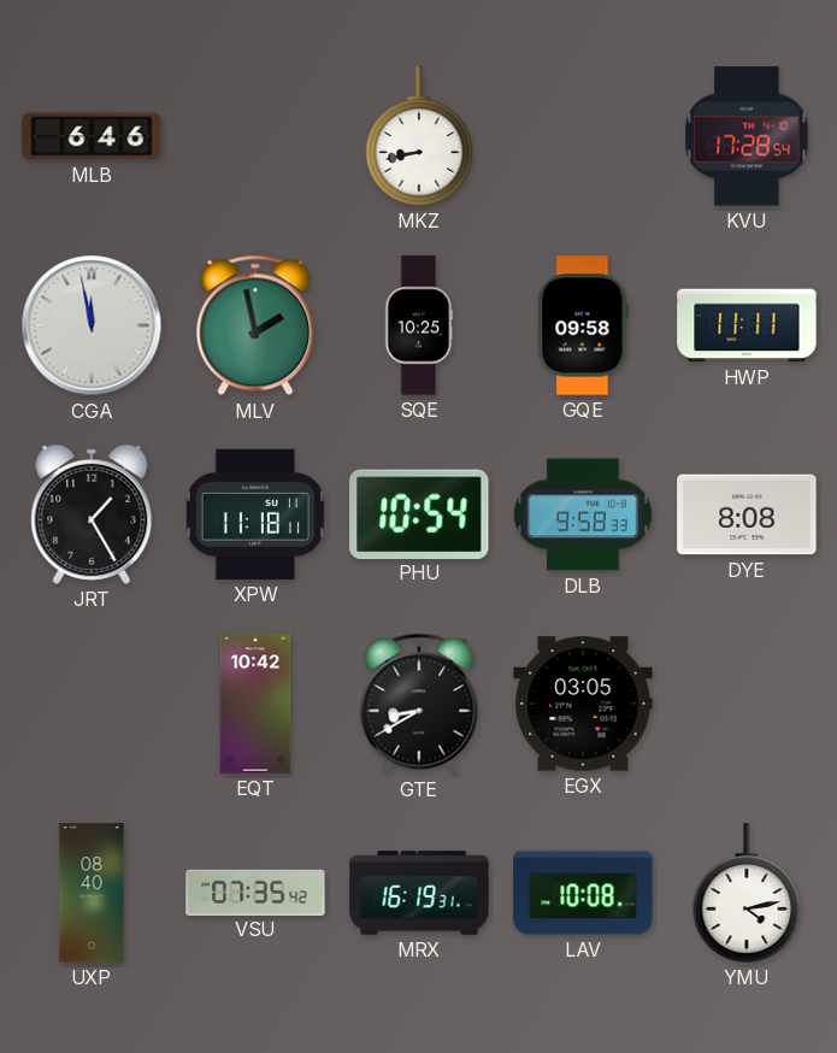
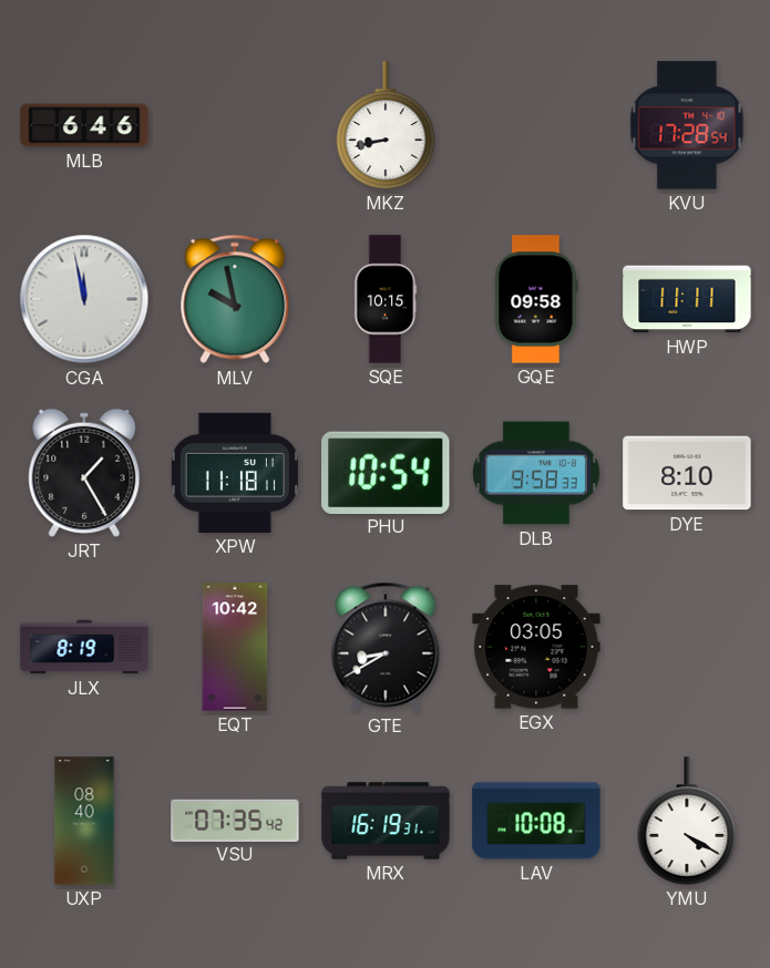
MLV: 1:58 -> 9:58 (235, 299)
SQE: 10:25 -> 10:15 (386, 299)
DYE: 8:08 -> 8:10 (687, 473)
JLX: none -> 8:19 (84, 647)
YMU: 4:13 -> 4:20 (687, 821)
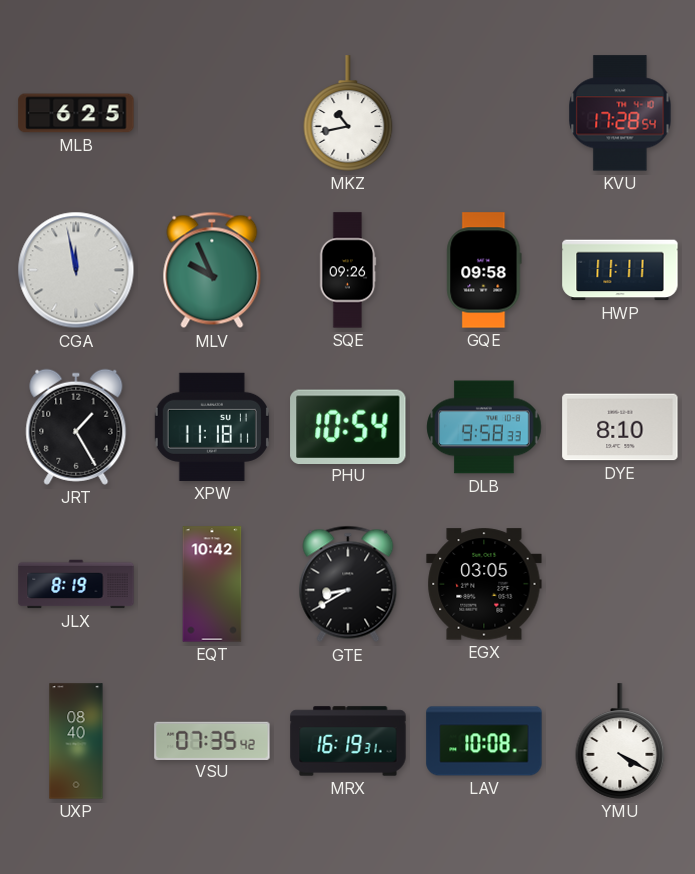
MLB: 6:46 -> 6:25 (76, 113)
MKZ: 8:43 -> 10:43 (348, 113)
MLV: 9:58 -> 9:56 (212, 270)
SQE: 10:15 -> 09:26 (348, 270)
